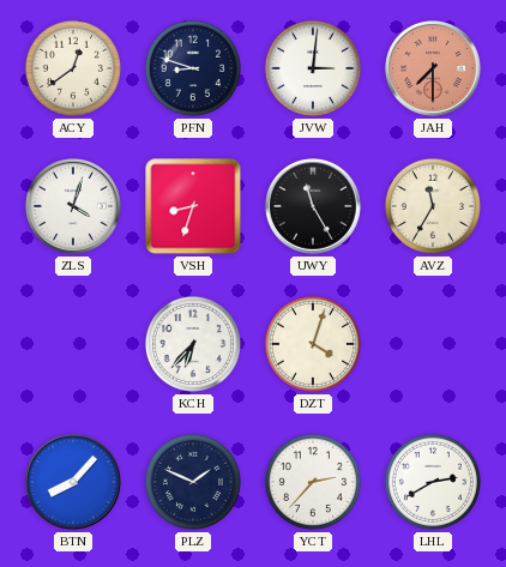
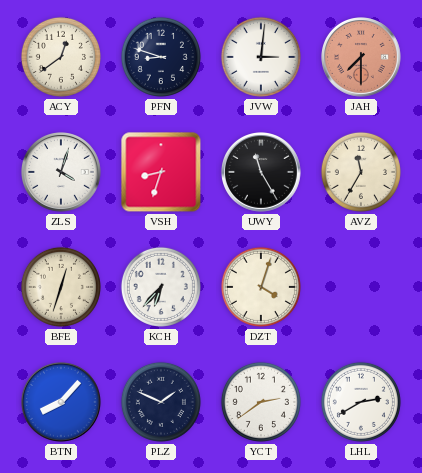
BFE: none -> 12:33 (61, 287)
YCT: 2:37 -> 2:39 (261, 402)
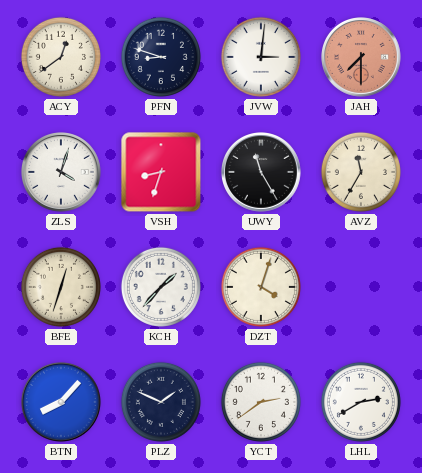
KCH: 6:37 -> 1:37 (161, 287)
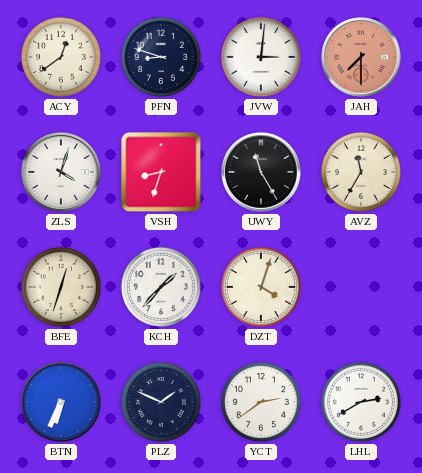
BTN: 8:07 -> 6:34 (62, 403)
